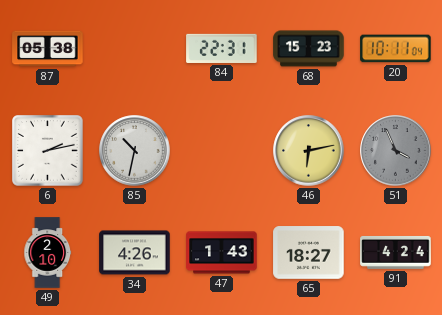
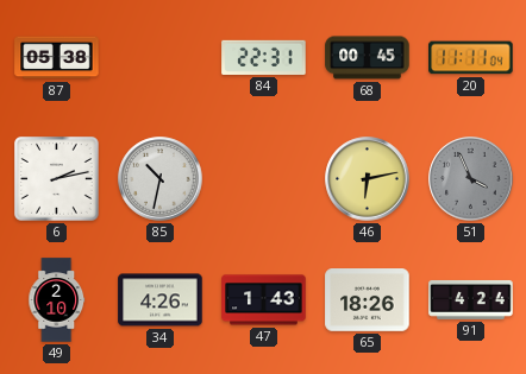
68: 15:23 -> 00:45 (368, 58)
20: 10:11 -> 11:11 (471, 58)
65: 18:27 -> 18:26 (368, 300)
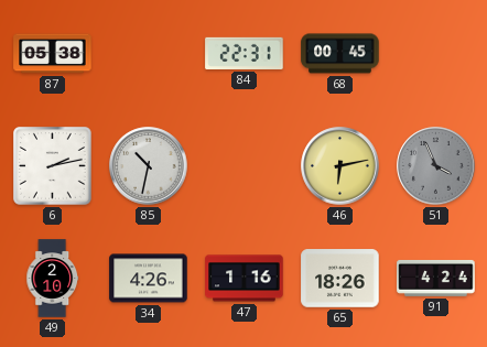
20: 11:11 -> none (471, 58)
47: 1:43 -> 1:16 (245, 279)
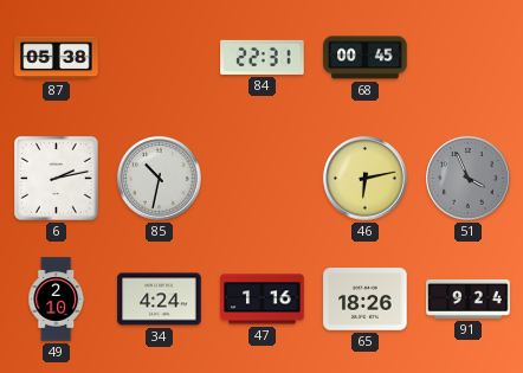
34: 4:26 -> 4:24 (160, 300)
91: 4:24 -> 9:24 (469, 298)
